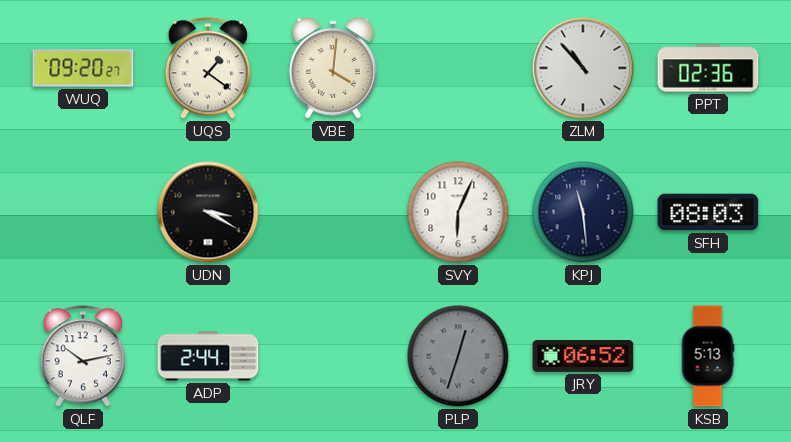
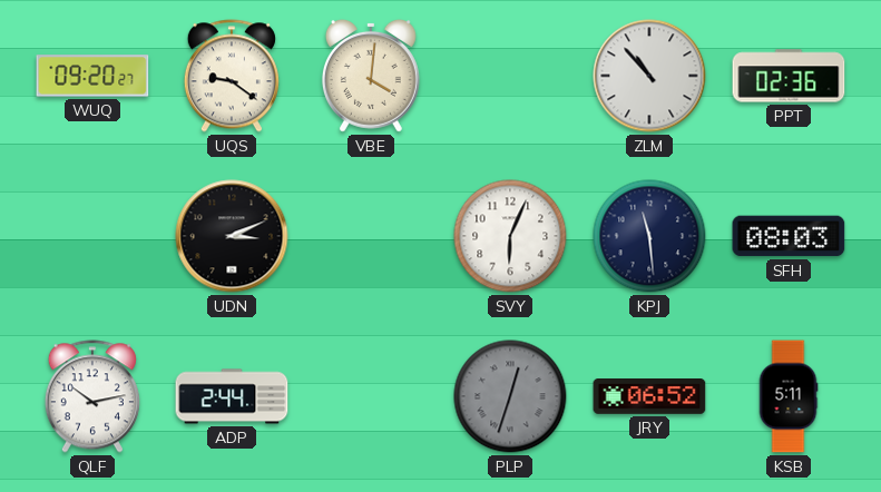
UQS: 1:21 -> 9:21 (232, 76)
UDN: 3:20 -> 3:11 (232, 236)
KSB: 5:13 -> 5:11 (789, 396)
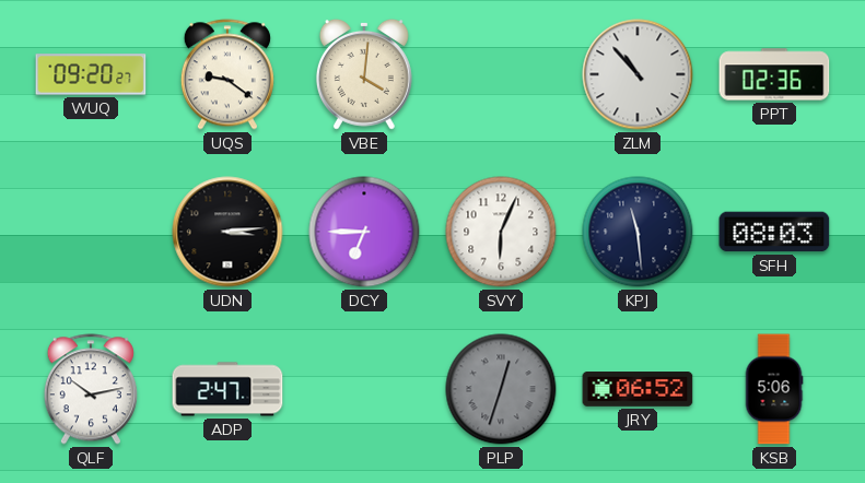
UDN: 3:11 -> 3:14 (227, 232)
DCY: none -> 6:45 (364, 232)
ADP: 2:44 -> 2:47 (227, 389)
KSB: 5:11 -> 5:06 (774, 389)
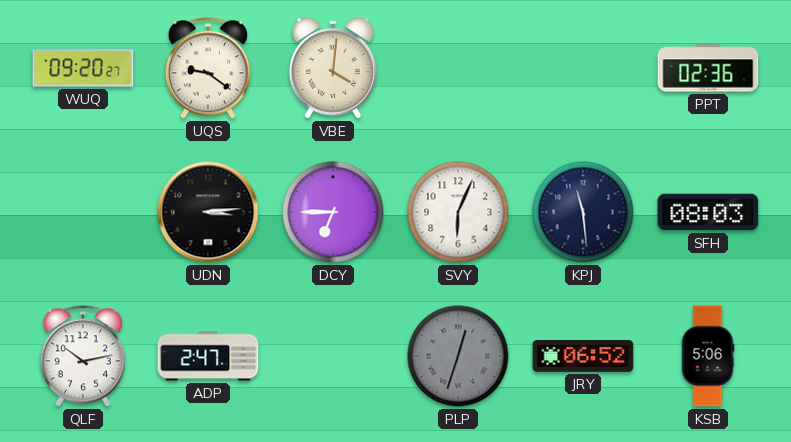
ZLM: 10:53 -> none (638, 74)
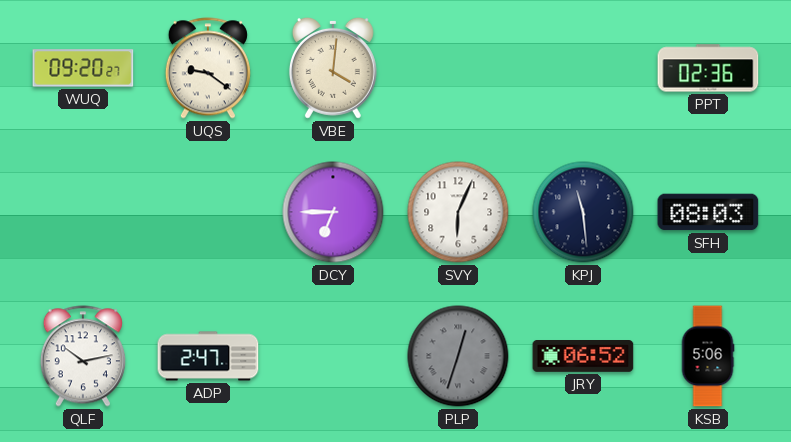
UDN: 3:14 -> none (208, 212)
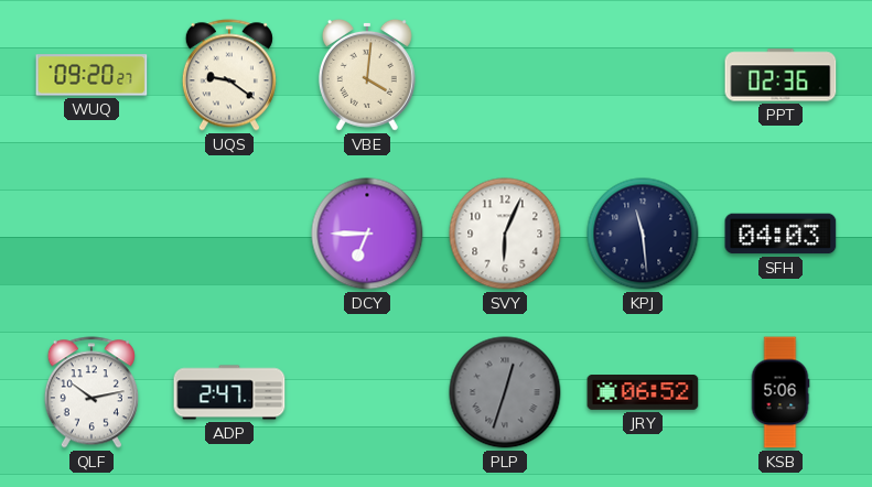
SFH: 08:03 -> 04:03 (781, 234)
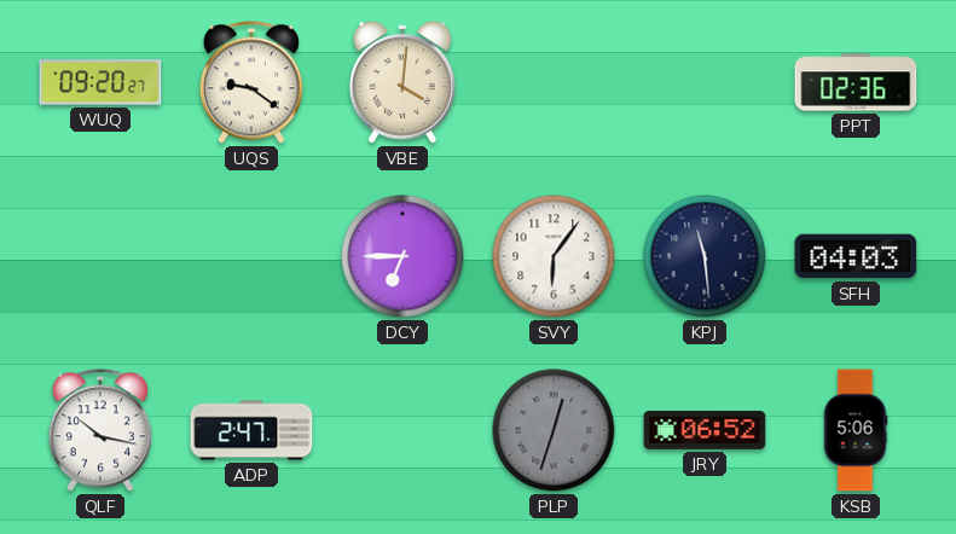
SVY: 6:04 -> 6:06 (554, 256)
QLF: 10:13 -> 10:17 (100, 430)
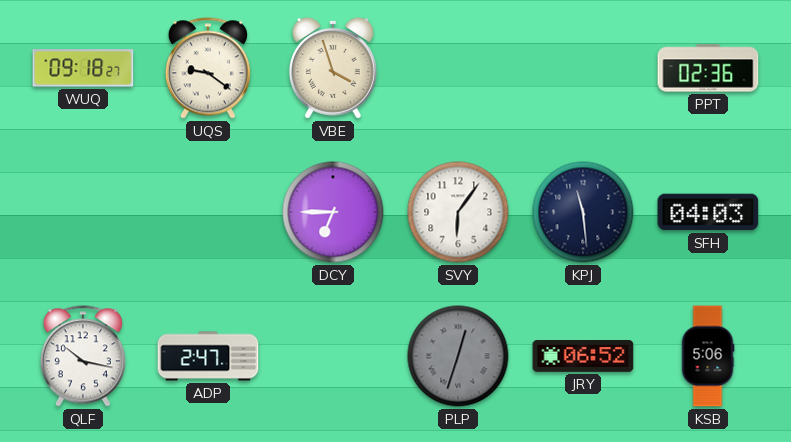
WUQ: 09:20 -> 09:18 (83, 68)
VBE: 4:01 -> 3:57 (333, 68)
